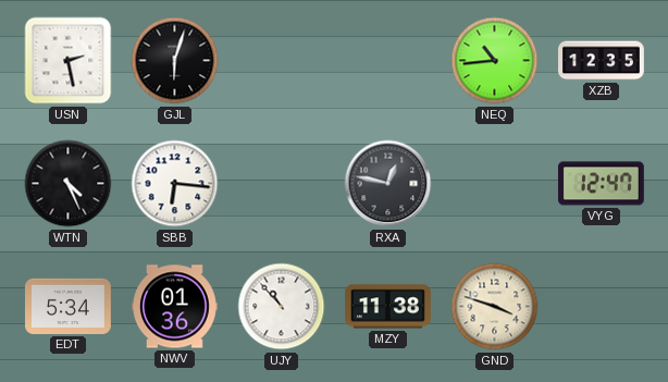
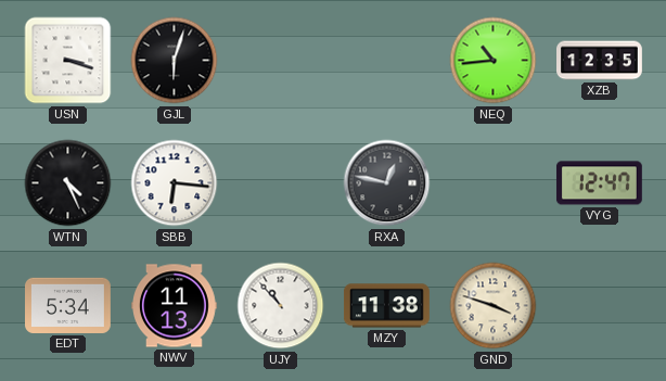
USN: 2:28 -> 3:18 (68, 61)
NWV: 01:36 -> 11:13 (175, 306)
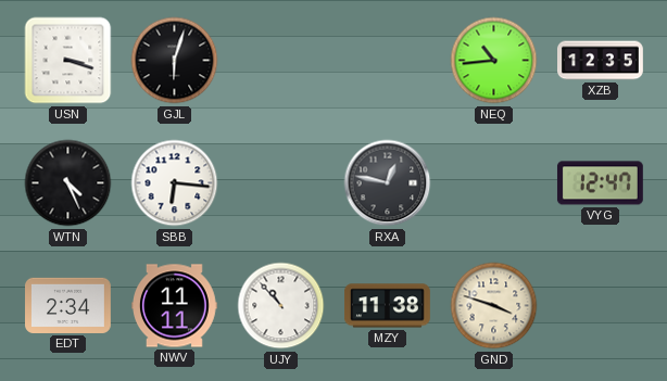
EDT: 5:34 -> 2:34 (68, 305)
NWV: 11:13 -> 11:11 (175, 306)
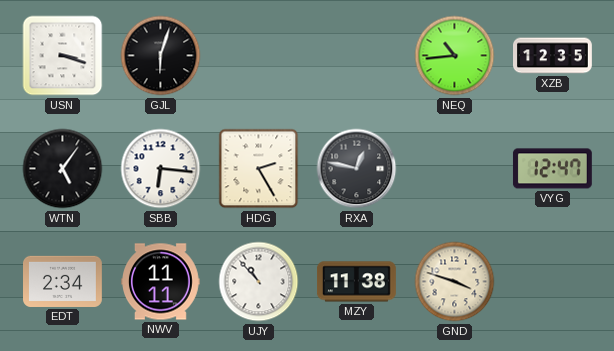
WTN: 4:26 -> 5:06 (63, 169)
HDG: none -> 2:25 (259, 169)
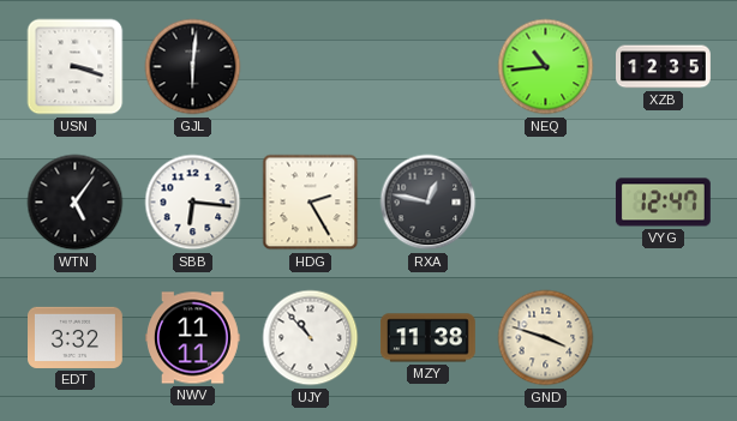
GJL: 6:03 -> 6:01 (193, 67)
EDT: 2:34 -> 3:32 (76, 337)
